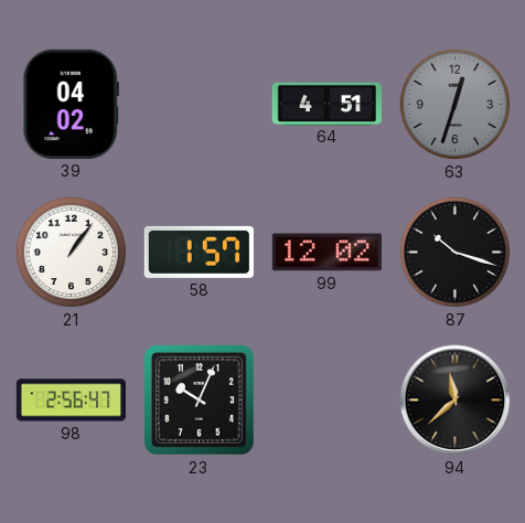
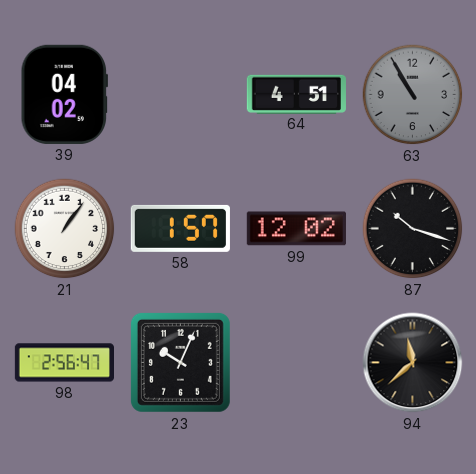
63: 12:33 -> 10:55 (413, 95)
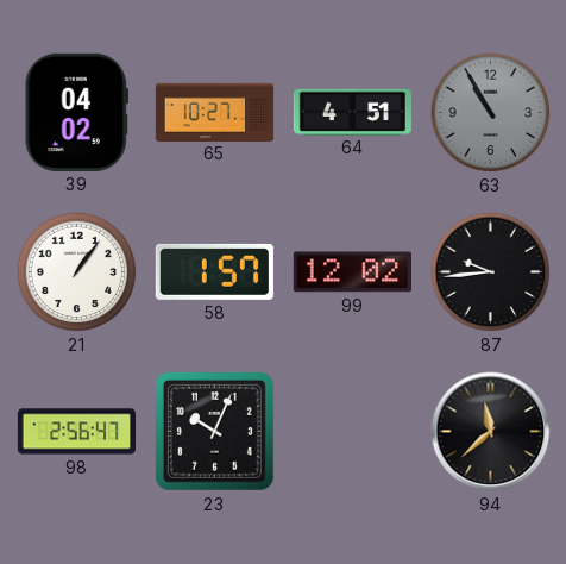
65: none -> 10:27 (214, 112)
87: 10:18 -> 9:44 (491, 272)
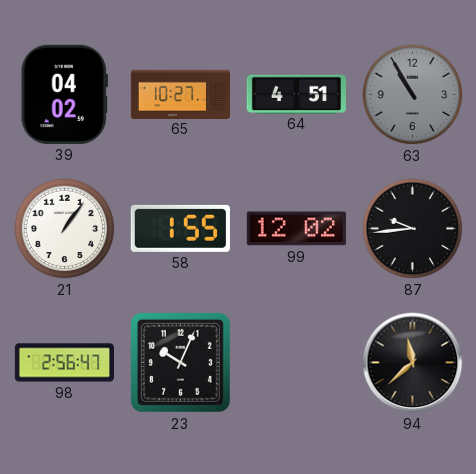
58: 1:57 -> 1:55 (180, 228)
